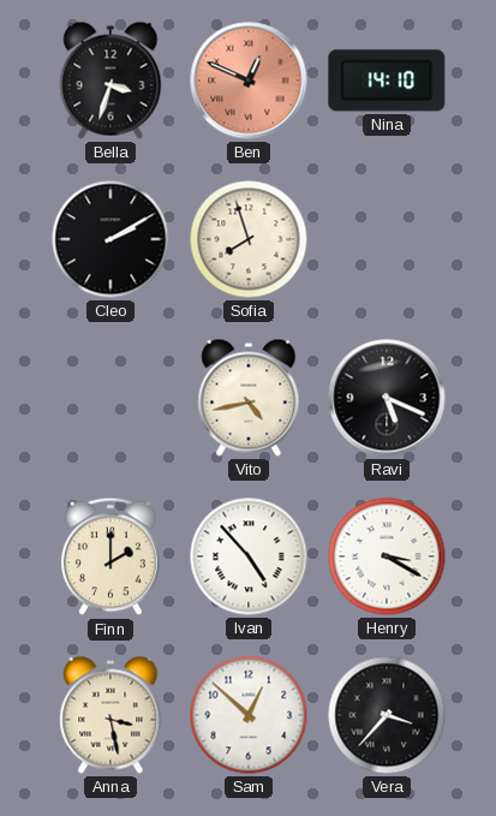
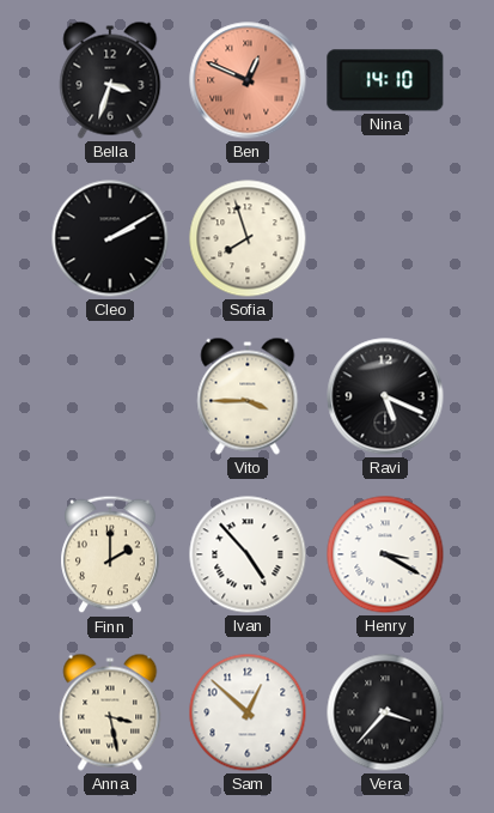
Vito: 4:43 -> 3:45 (248, 396)
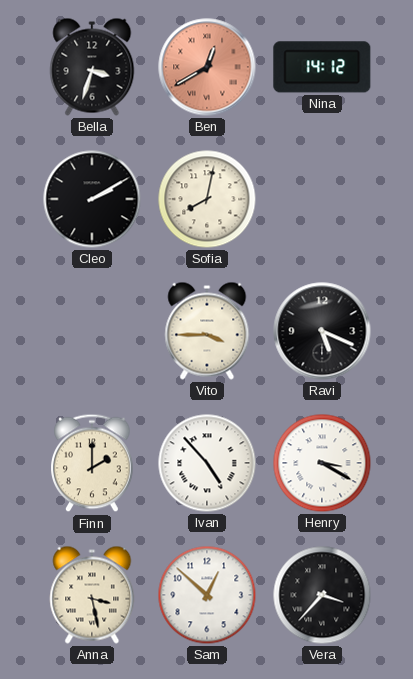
Ben: 12:49 -> 12:40 (207, 67)
Nina: 14:10 -> 14:12 (322, 67)
Sofia: 7:57 -> 8:02 (207, 199)
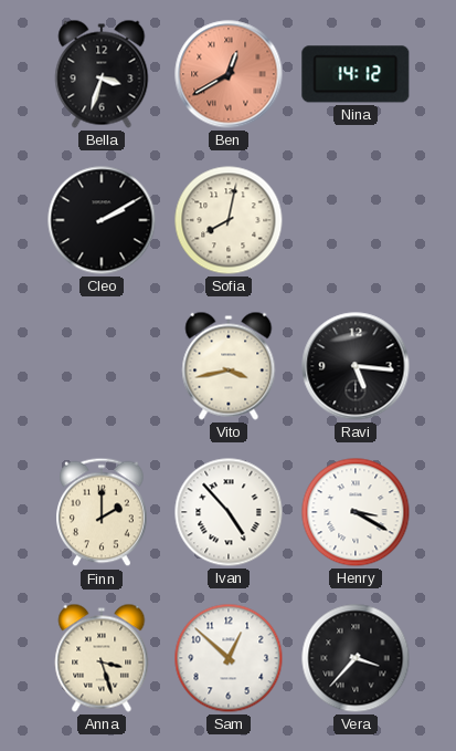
Vito: 3:45 -> 3:43 (229, 366)
Ravi: 5:19 -> 5:16 (356, 366)
Anna: 3:28 -> 3:27 (102, 658)
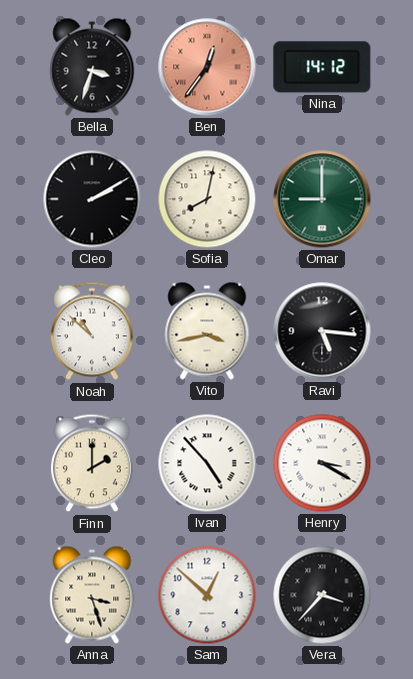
Ben: 12:40 -> 12:36 (207, 67)
Omar: none -> 9:00 (322, 199)
Noah: none -> 10:52 (92, 331)
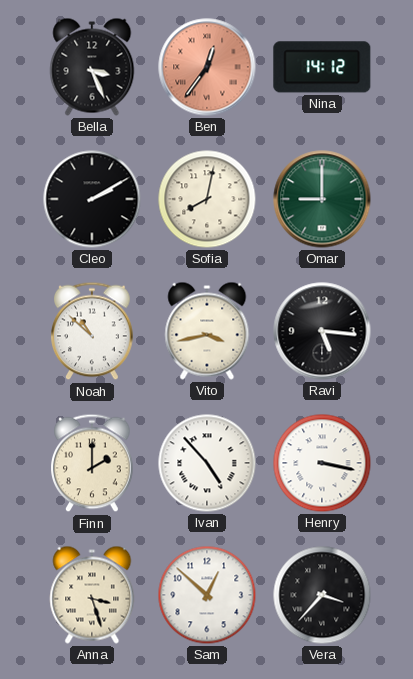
Bella: 3:33 -> 3:26 (92, 67)
Henry: 3:20 -> 3:17 (322, 463)
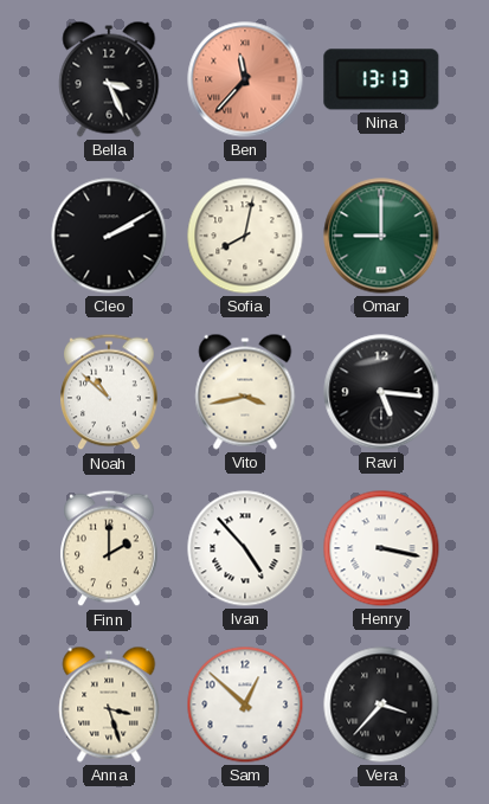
Ben: 12:36 -> 11:37 (245, 79)
Nina: 14:12 -> 13:13 (381, 79)
